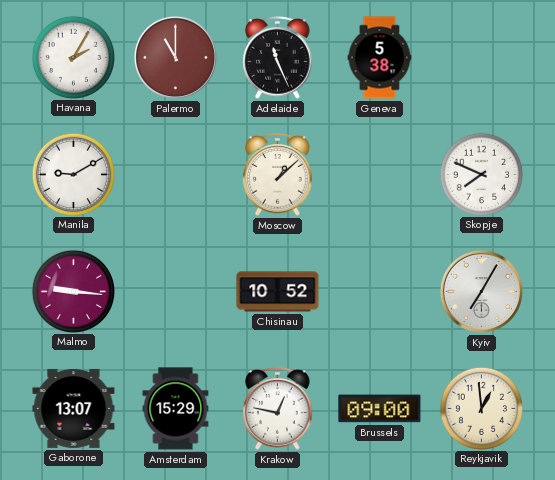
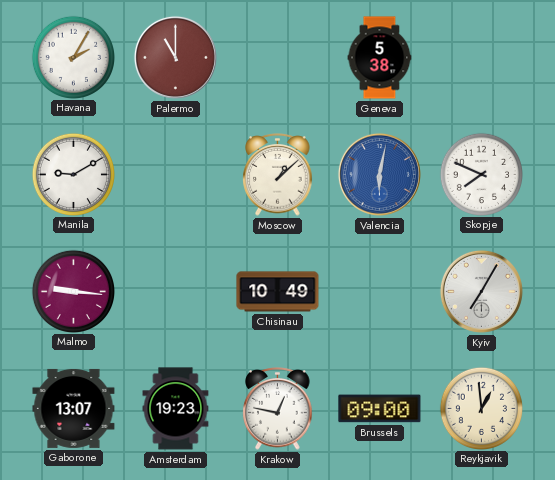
Adelaide: 11:26 -> none (278, 58)
Valencia: none -> 6:02 (379, 174)
Chisinau: 10:52 -> 10:49 (278, 292)
Amsterdam: 15:29 -> 19:23 (176, 409)
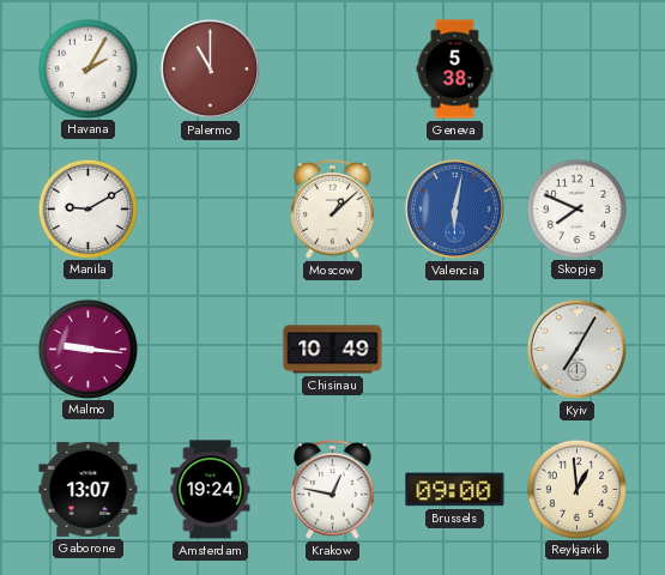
Amsterdam: 19:23 -> 19:24 (211, 490)
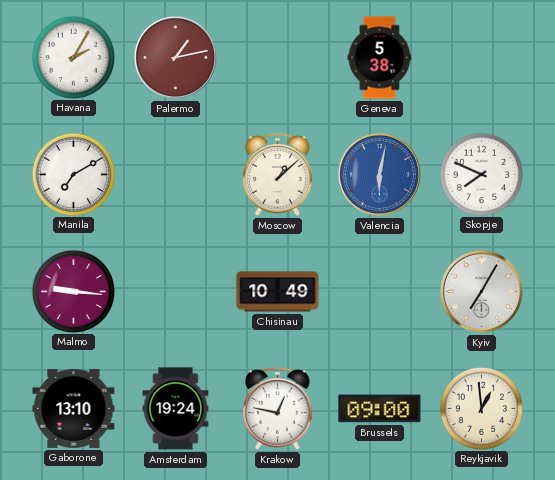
Palermo: 11:00 -> 1:13 (175, 57)
Manila: 9:10 -> 7:10 (73, 174)
Gaborone: 13:07 -> 13:10 (74, 408)
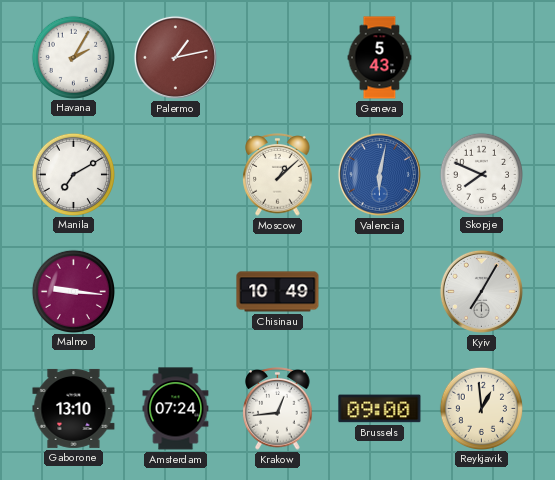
Geneva: 5:38 -> 5:43 (380, 58)
Amsterdam: 19:24 -> 07:24 (176, 409)
Krakow: 12:47 -> 12:44 (278, 409)
